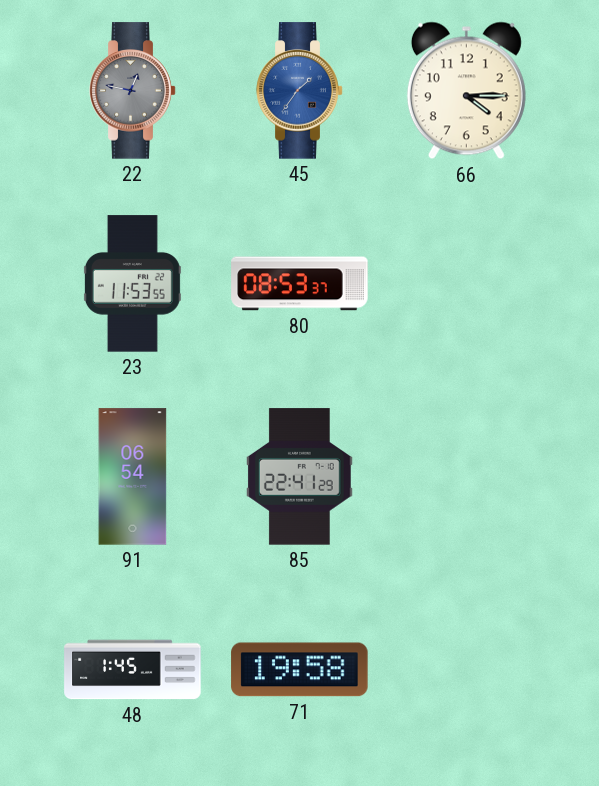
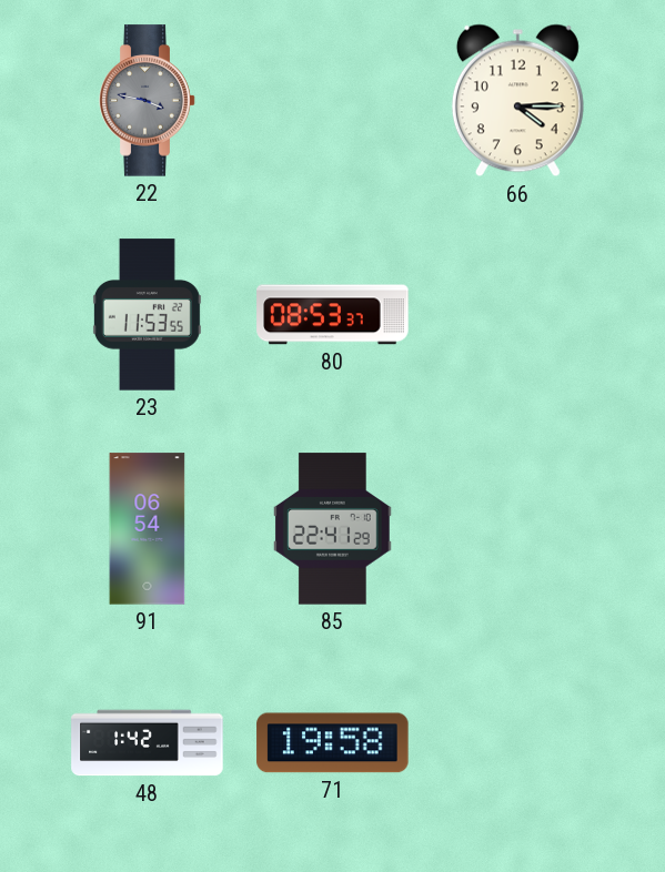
22: 12:47 -> 3:47 (148, 101)
45: 1:36 -> none (300, 91)
48: 1:45 -> 1:42 (148, 743)
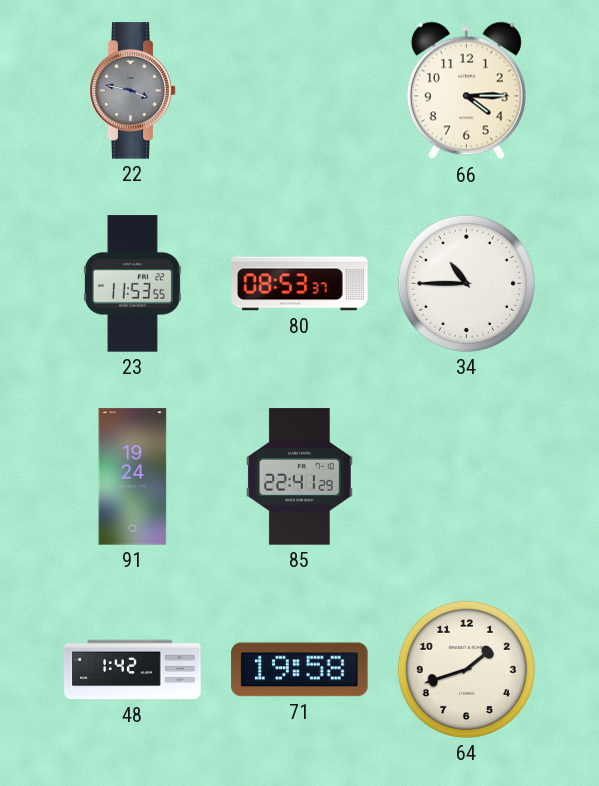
34: none -> 10:45 (466, 283)
91: 06:54 -> 19:24 (133, 477)
64: none -> 1:42 (466, 669)
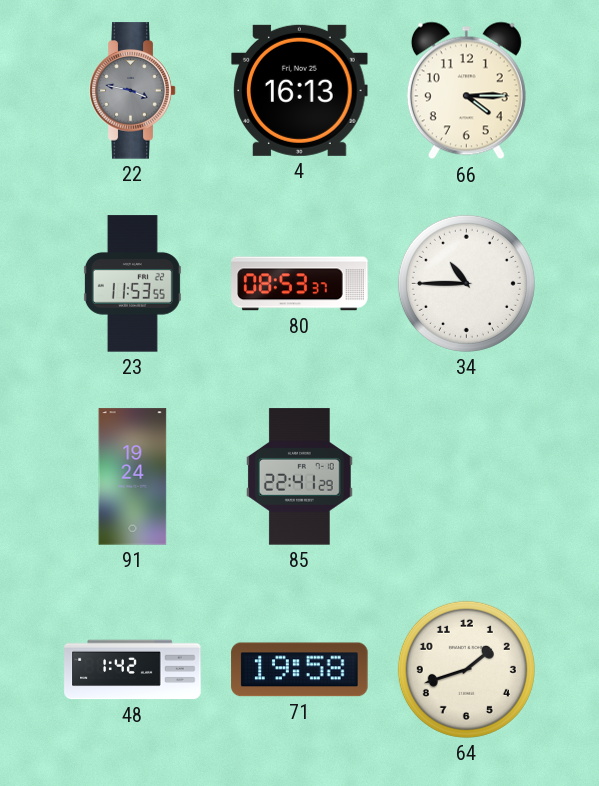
4: none -> 16:13 (300, 90)
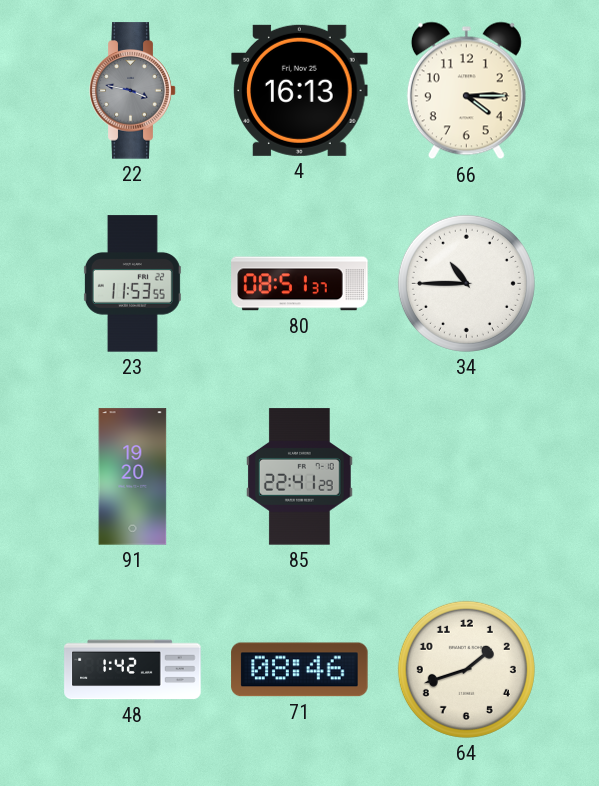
80: 08:53 -> 08:51 (300, 284)
91: 19:24 -> 19:20 (133, 477)
71: 19:58 -> 08:46 (300, 670)
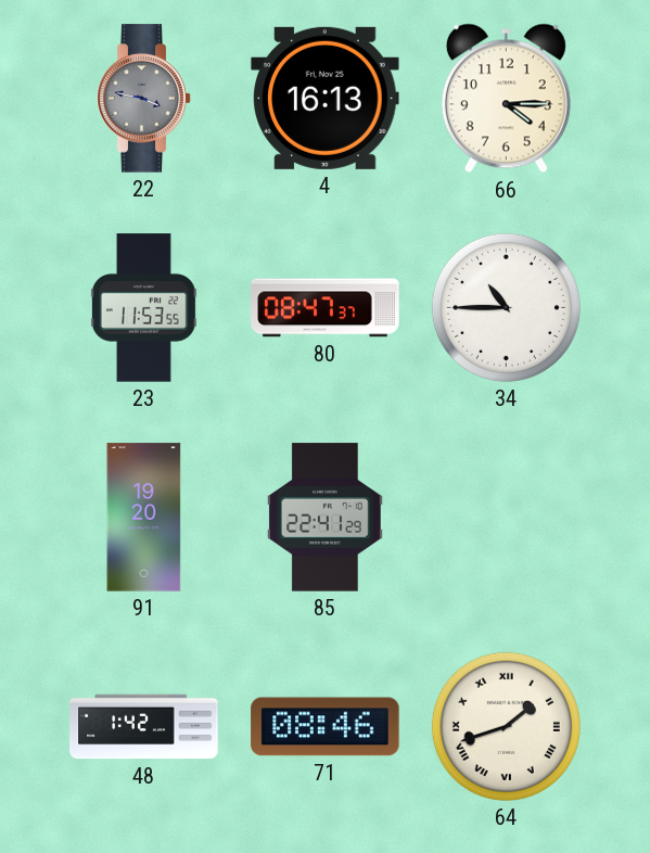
80: 08:51 -> 08:47 (326, 308)
64 numerals: Arabic -> Roman (506, 726)
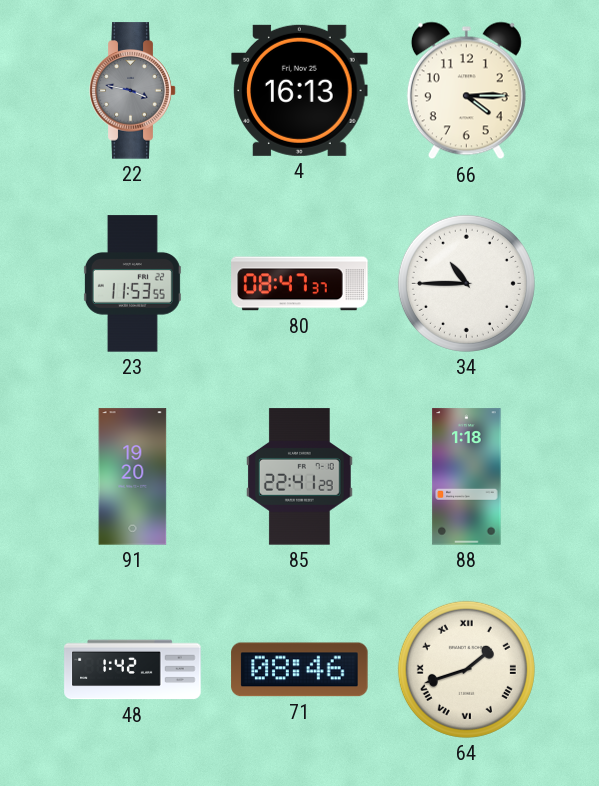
88: none -> 1:18 (467, 477)
